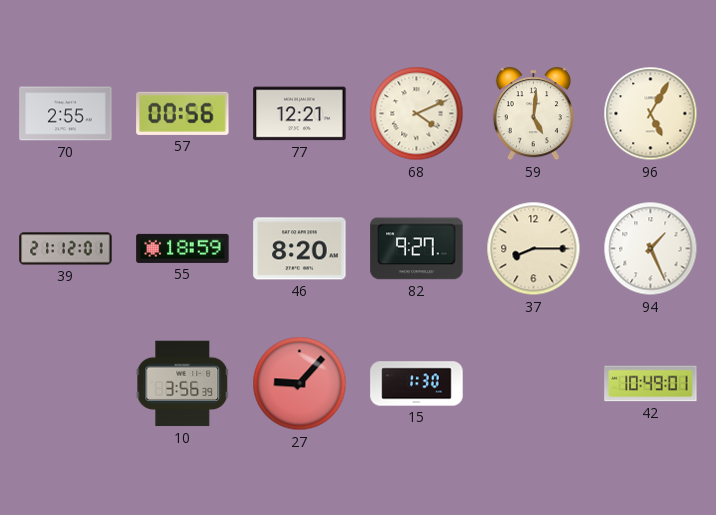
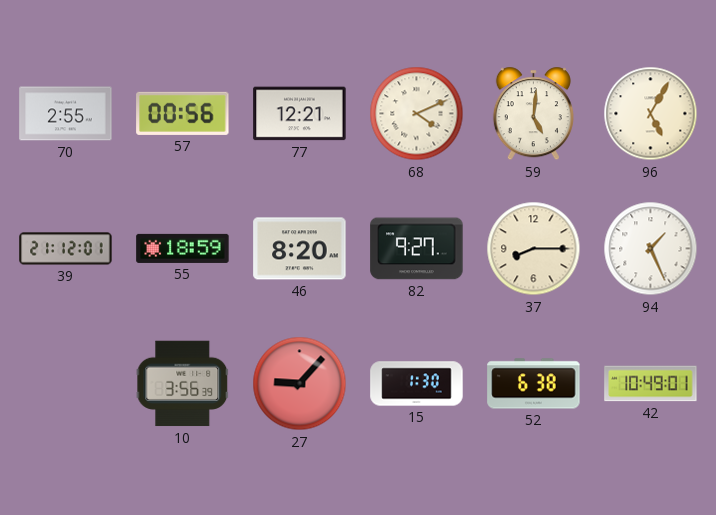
52: none -> 6:38 (534, 384)
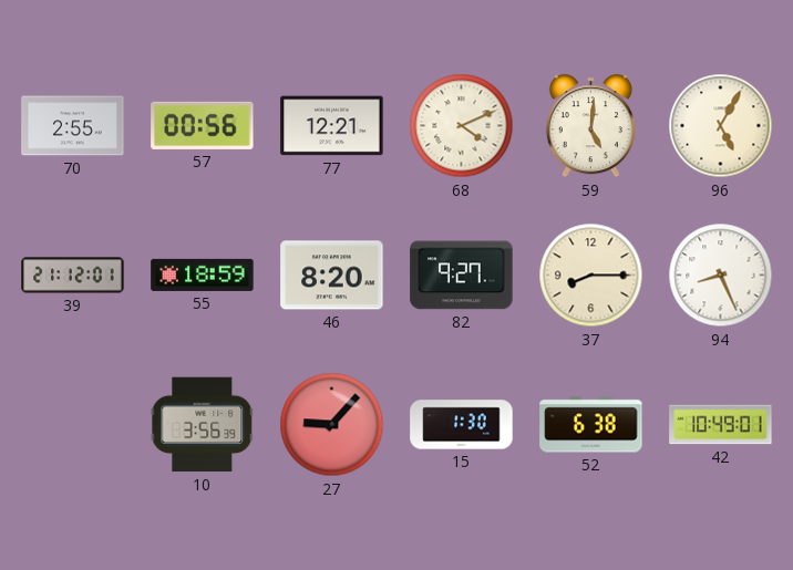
94: 1:26 -> 8:26 (721, 276)
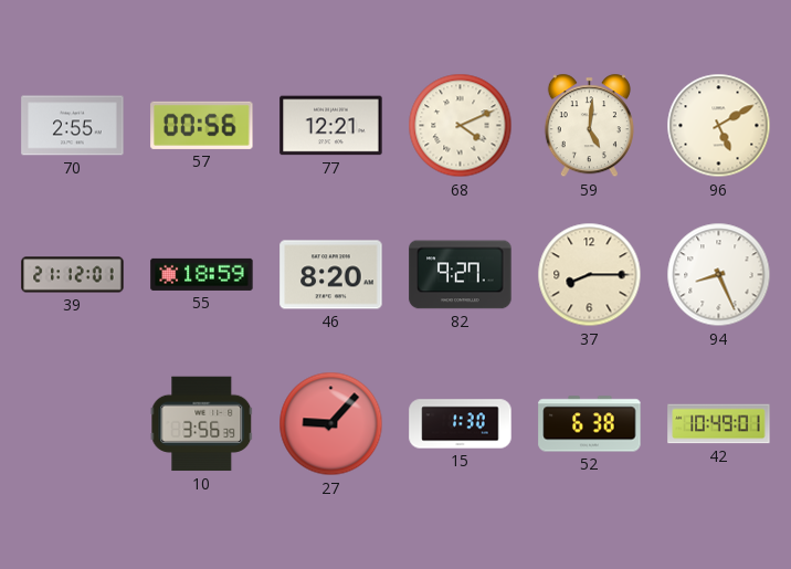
96: 5:05 -> 5:10 (719, 126)
